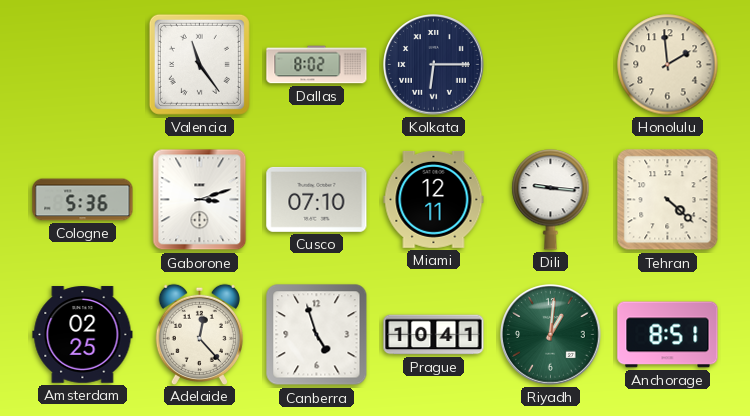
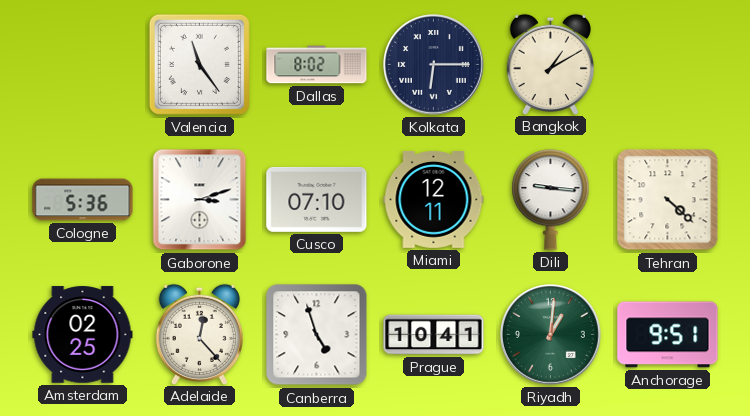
Bangkok: none -> 1:10 (550, 64)
Honolulu: 1:59 -> none (668, 65)
Anchorage: 8:51 -> 9:51 (668, 335)
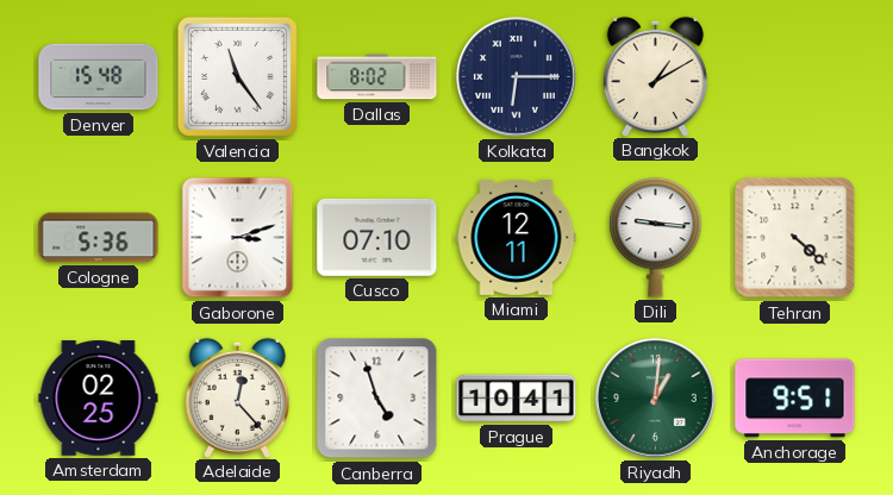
Denver: none -> 15:48 (99, 77)
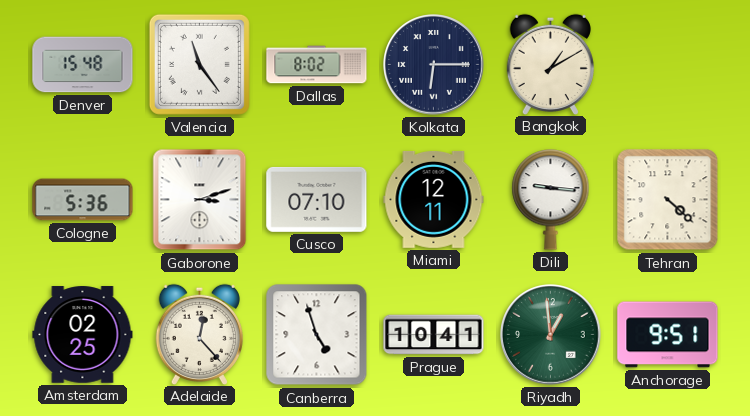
Riyadh: 1:01 -> 12:59 (551, 335)
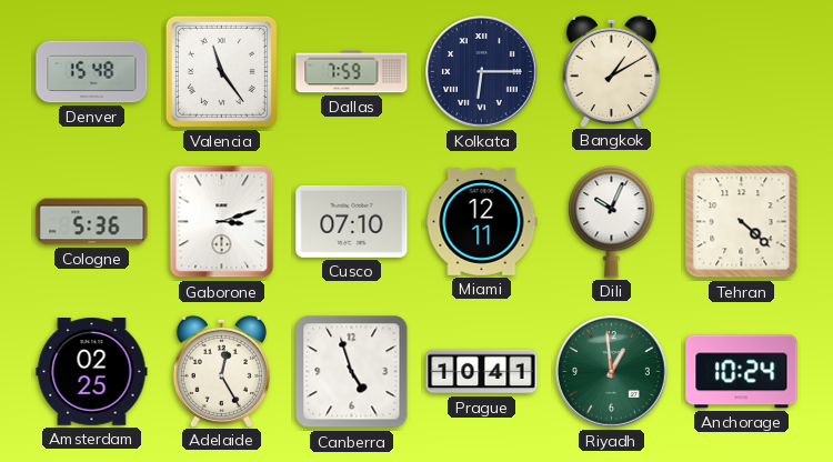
Dallas: 8:02 -> 7:59 (352, 72)
Dili: 9:16 -> 10:04 (612, 222)
Adelaide: 12:23 -> 12:25 (221, 371)
Anchorage: 9:51 -> 10:24 (742, 372)
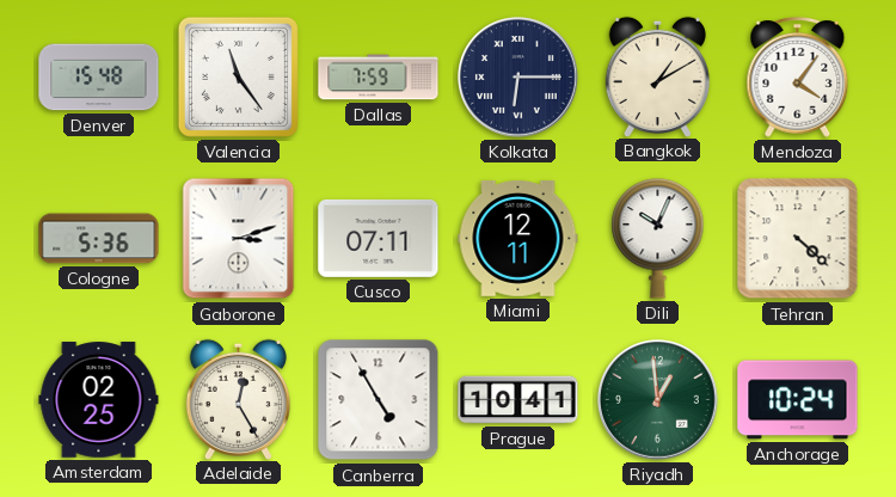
Mendoza: none -> 4:06 (798, 78)
Cusco: 07:10 -> 07:11 (379, 238)
Canberra: 4:57 -> 4:55 (379, 400)
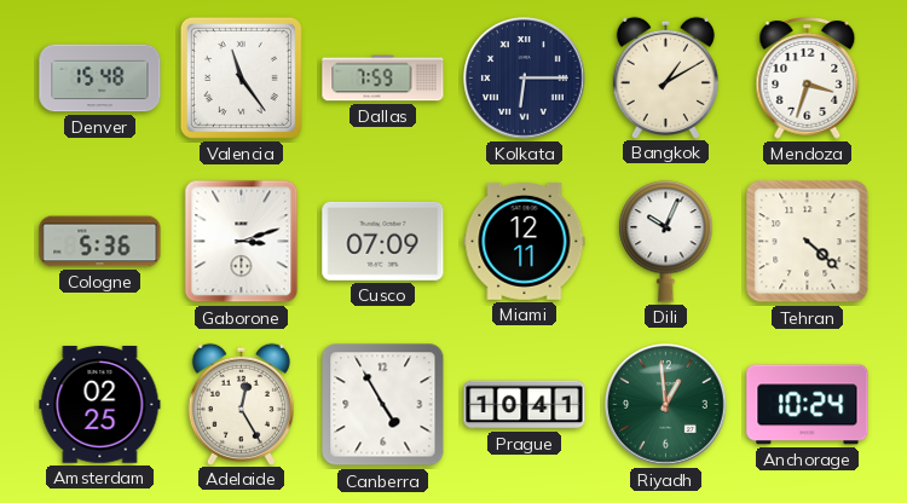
Mendoza: 4:06 -> 3:33 (808, 79)
Cusco: 07:11 -> 07:09 (383, 241)
